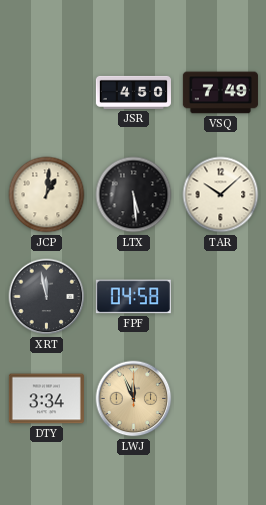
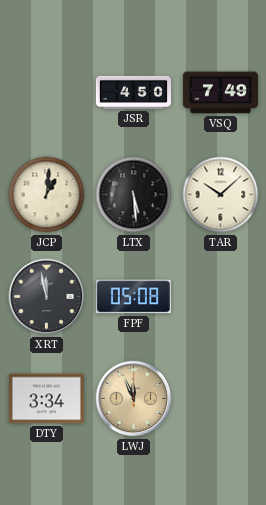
FPF: 04:58 -> 05:08 (133, 297)
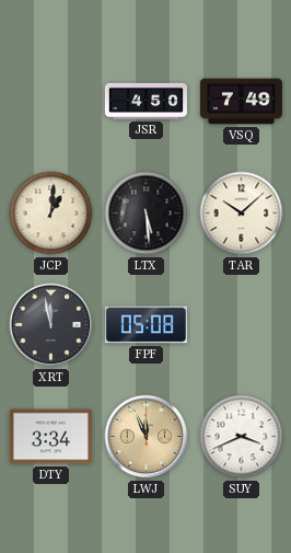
SUY: none -> 3:41 (242, 437)
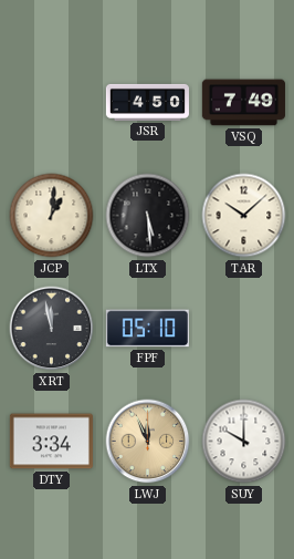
FPF: 05:08 -> 05:10 (147, 329)
SUY: 3:41 -> 10:00 (244, 442)
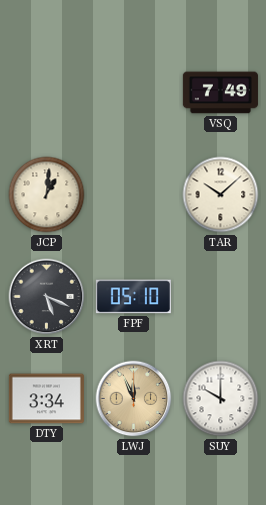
JSR: 4:50 -> none (147, 102)
LTX: 5:29 -> none (148, 216)
XRT: 11:58 -> 5:19 (47, 297)
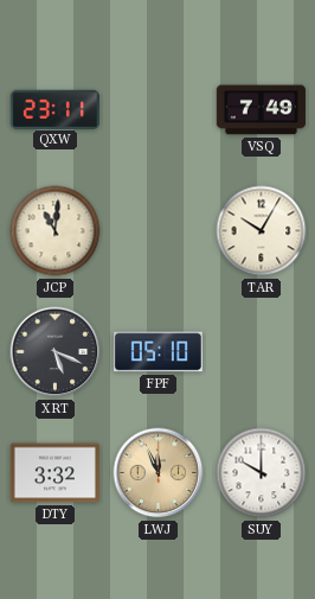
QXW: none -> 23:11 (54, 109)
JCP: 1:01 -> 11:01 (56, 231)
TAR: 10:08 -> 10:05 (262, 231)
DTY: 3:34 -> 3:32 (54, 473)
